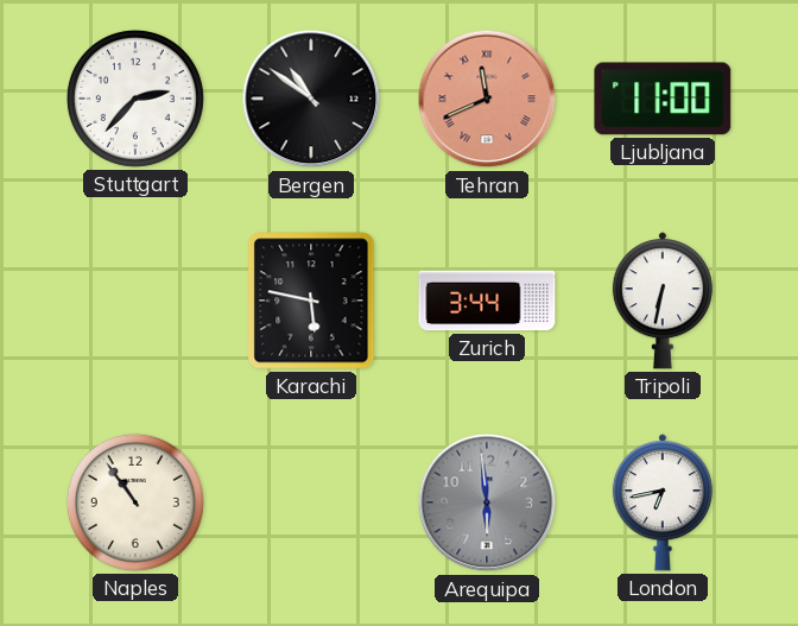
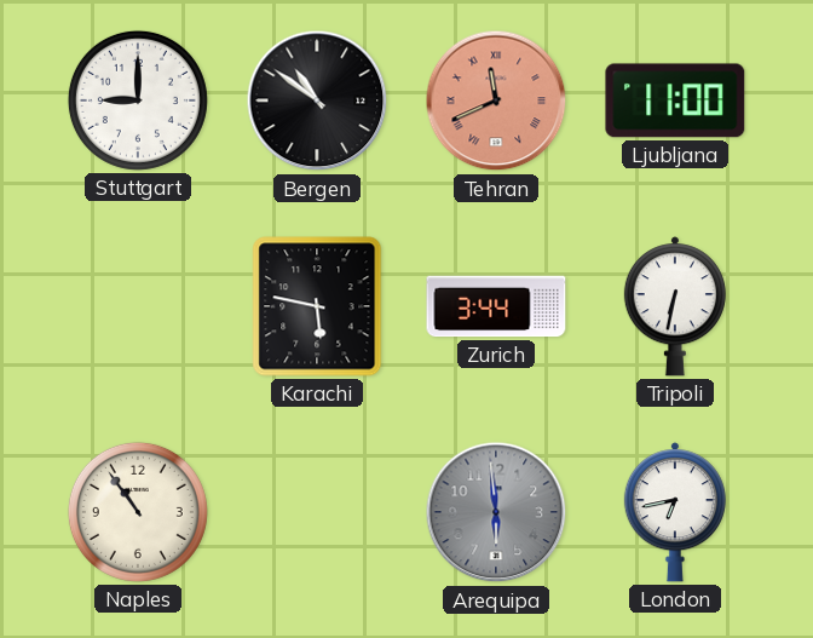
Stuttgart: 2:37 -> 9:00 (138, 100)
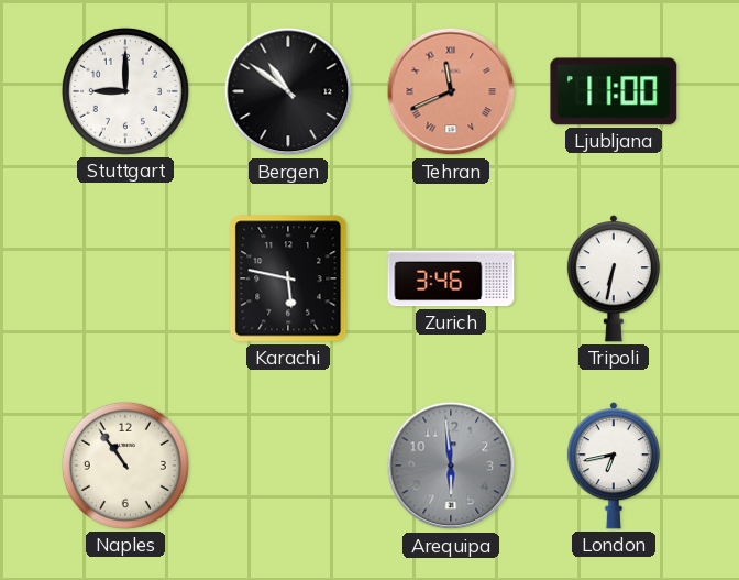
Zurich: 3:44 -> 3:46 (451, 278)
